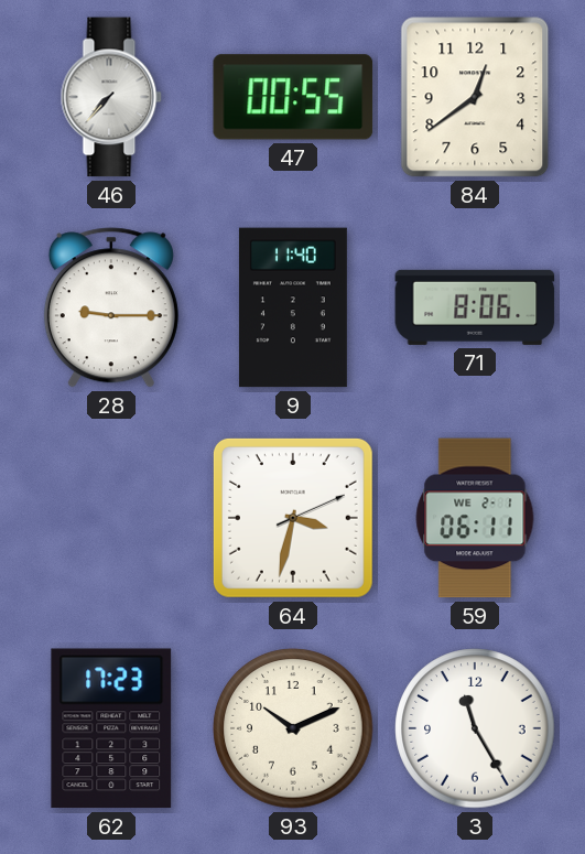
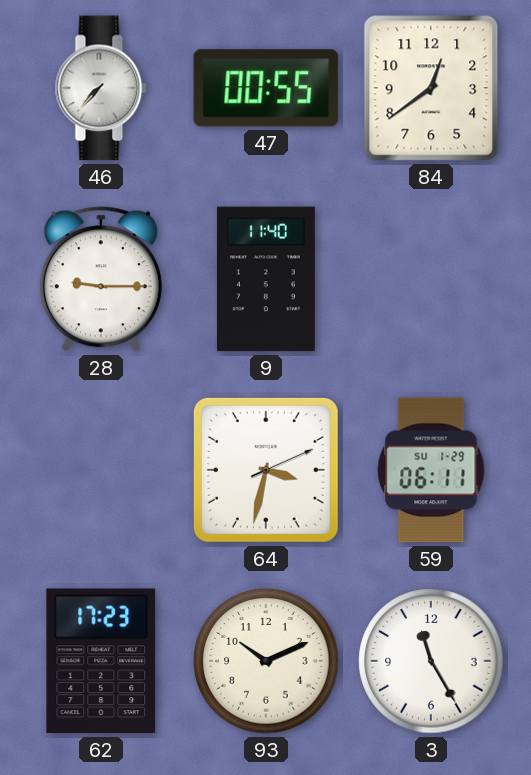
71: 8:06 -> none (475, 307)
59 date: WE 2-1 -> SU 1-29 (431, 470)
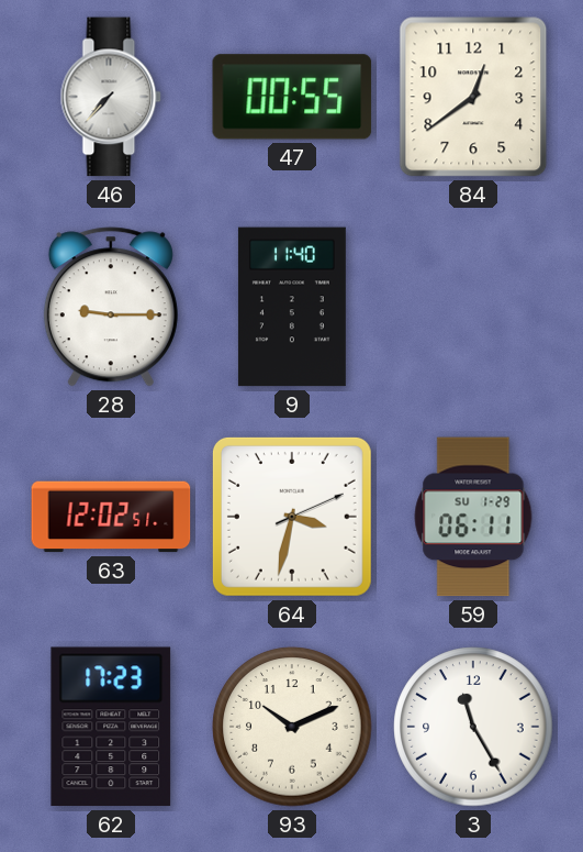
63: none -> 12:02 (111, 517)
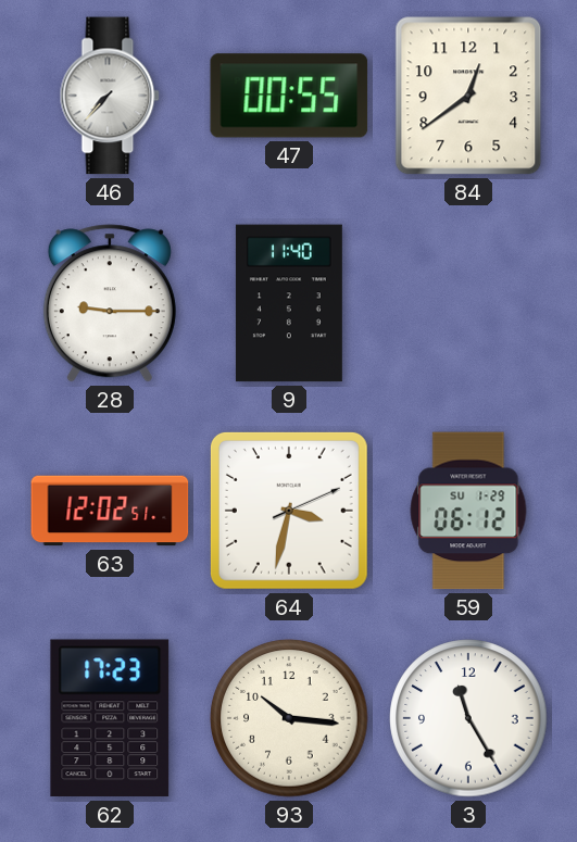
59: 06:11 -> 06:12 (468, 511)
93: 10:11 -> 10:16 (289, 718)
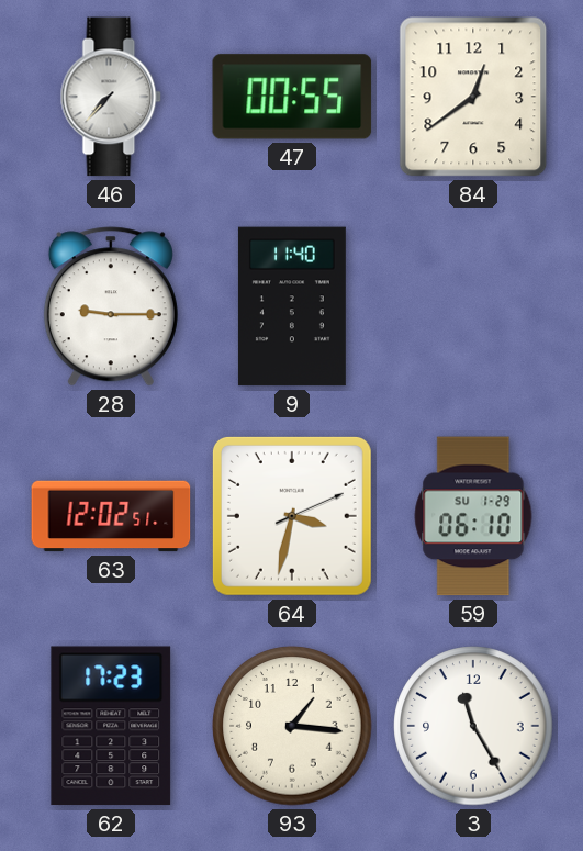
59: 06:12 -> 06:10 (473, 516)
93: 10:16 -> 1:16 (292, 726)
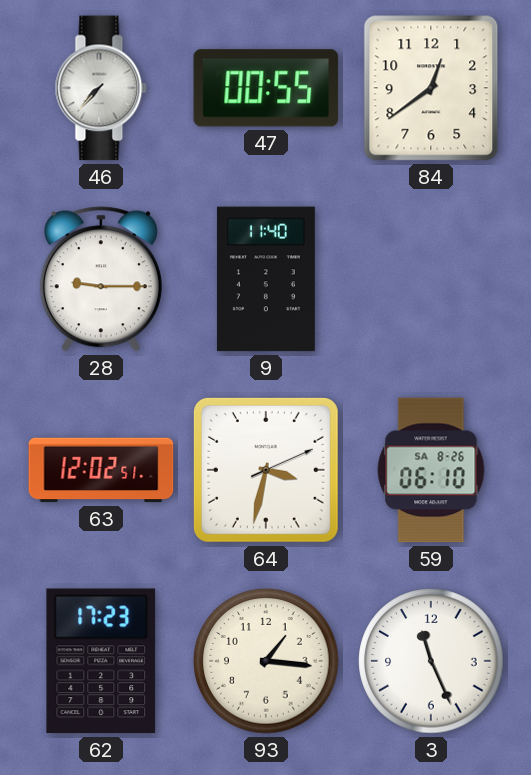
59 date: SU 1-29 -> SA 8-26 (431, 470)
3: 11:25 -> 11:26 (431, 661)
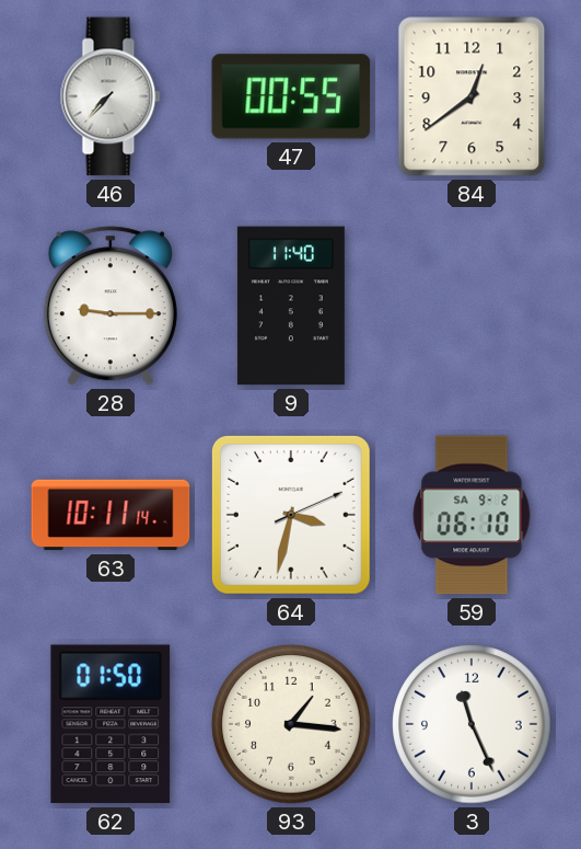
63: 12:02 -> 10:11 (111, 515)
59 date: SA 8-26 -> SA 9-2 (472, 515)
62: 17:23 -> 01:50 (111, 724)
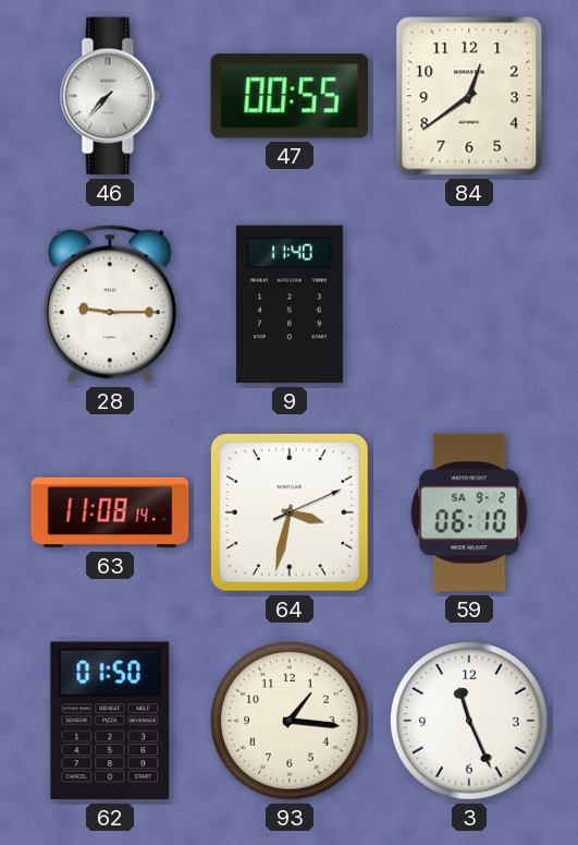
63: 10:11 -> 11:08 (110, 512)
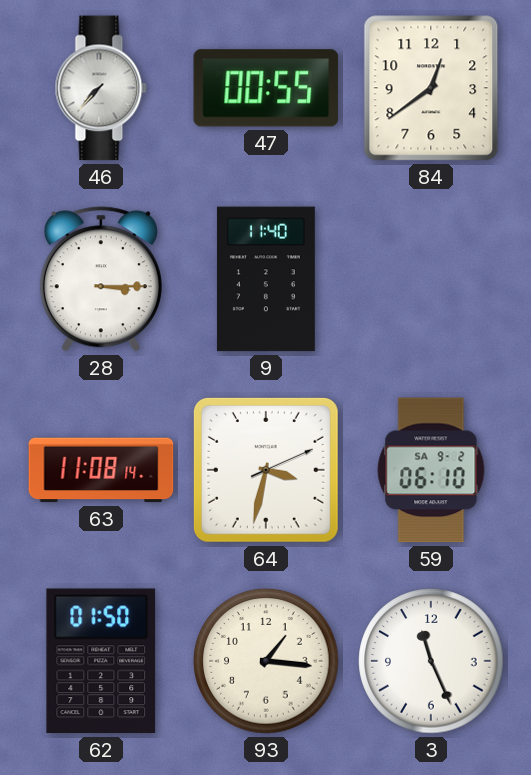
28: 9:15 -> 3:15 (101, 279)
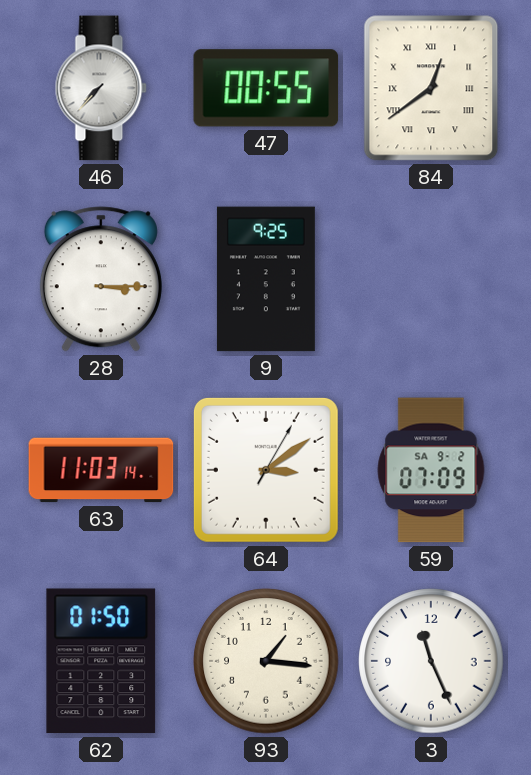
84 numerals: Arabic -> Roman (431, 88)
9: 11:40 -> 9:25 (266, 279)
63: 11:08 -> 11:03 (101, 470)
64: 3:32 -> 3:09 (266, 470)
59: 06:10 -> 07:09 (431, 470)
